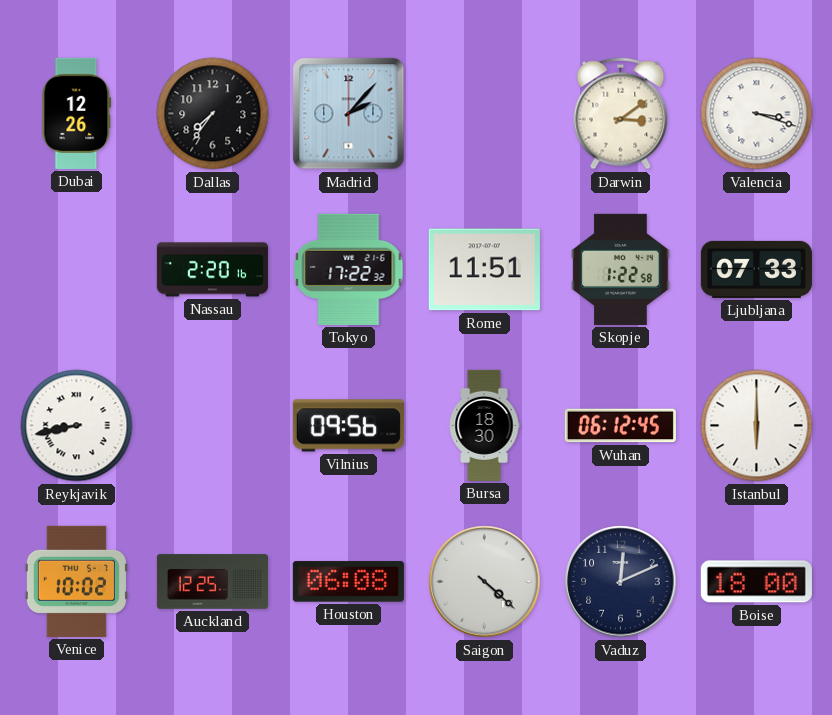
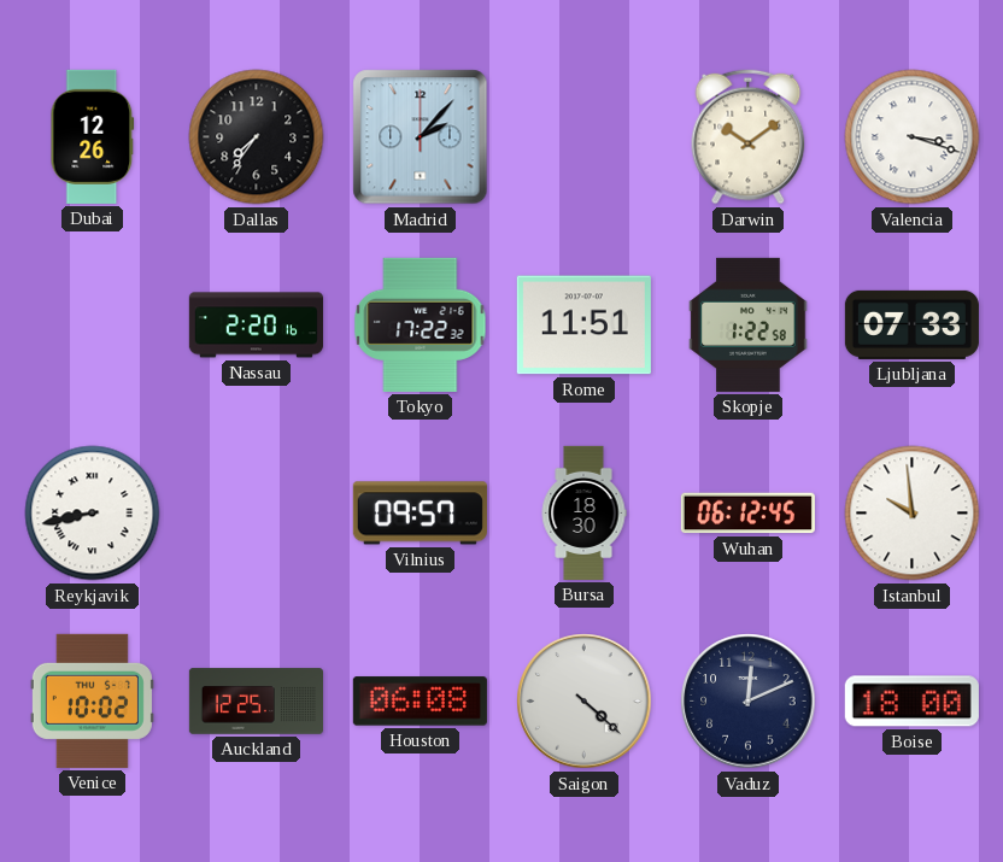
Darwin: 3:09 -> 10:09 (749, 137)
Vilnius: 09:56 -> 09:57 (420, 514)
Istanbul: 6:00 -> 9:59 (913, 514)
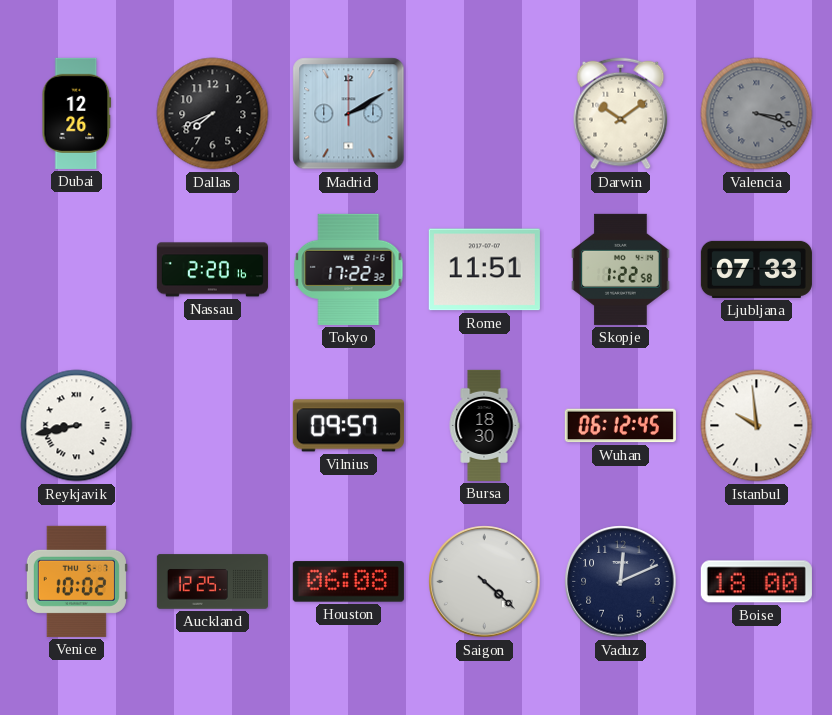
Dallas: 7:36 -> 7:41 (213, 114)
Madrid: 2:07 -> 2:10 (349, 114)
Valencia dial: white -> grey (757, 114)
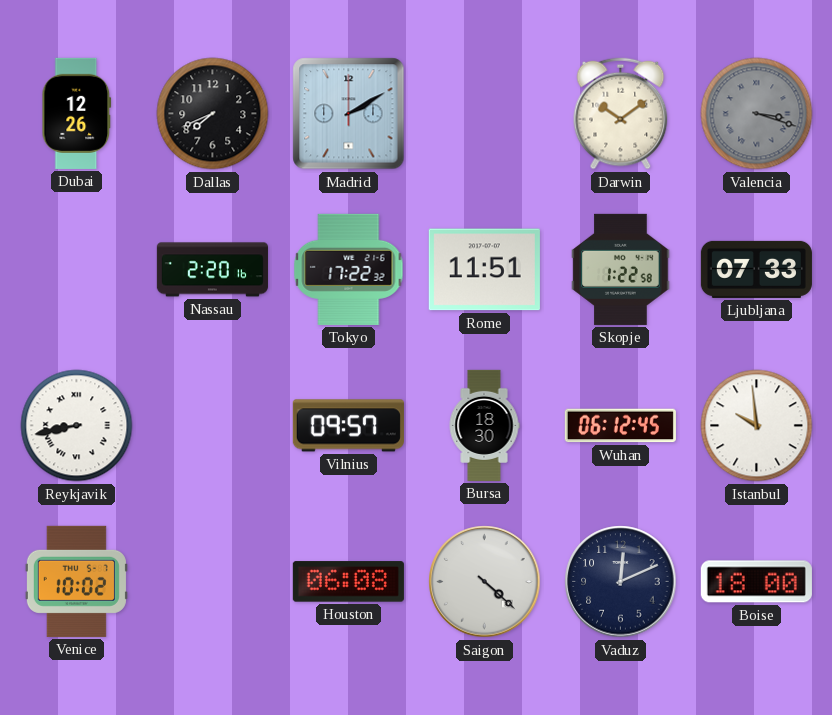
Auckland: 12:25 -> none (212, 582)
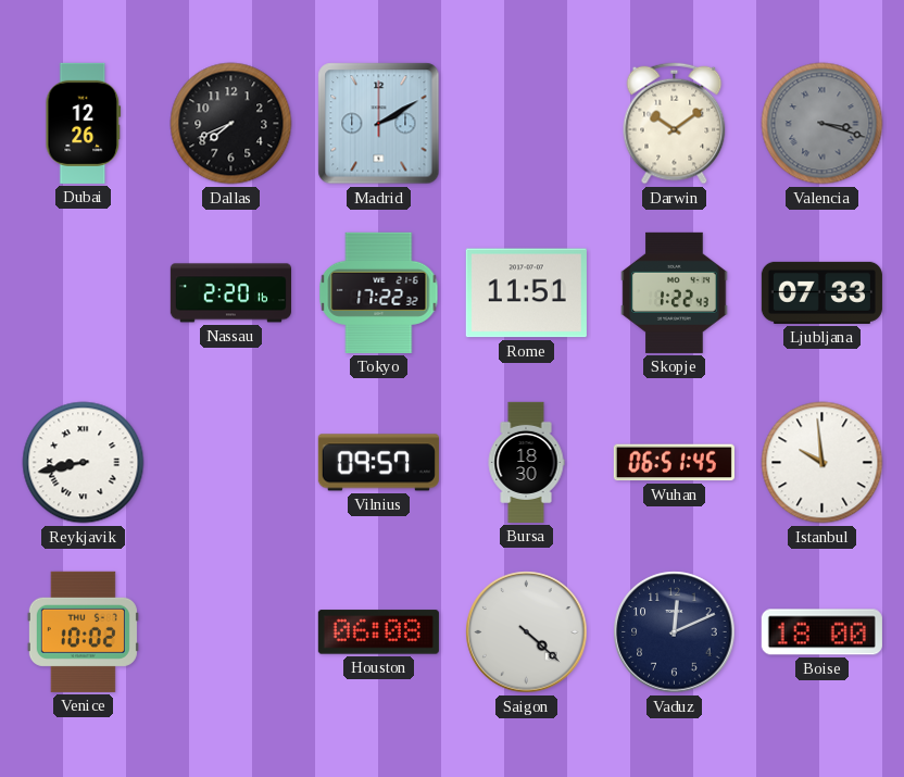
Skopje: 1:22:58 -> 1:22:43 (675, 292)
Wuhan: 06:12 -> 06:51 (674, 463)
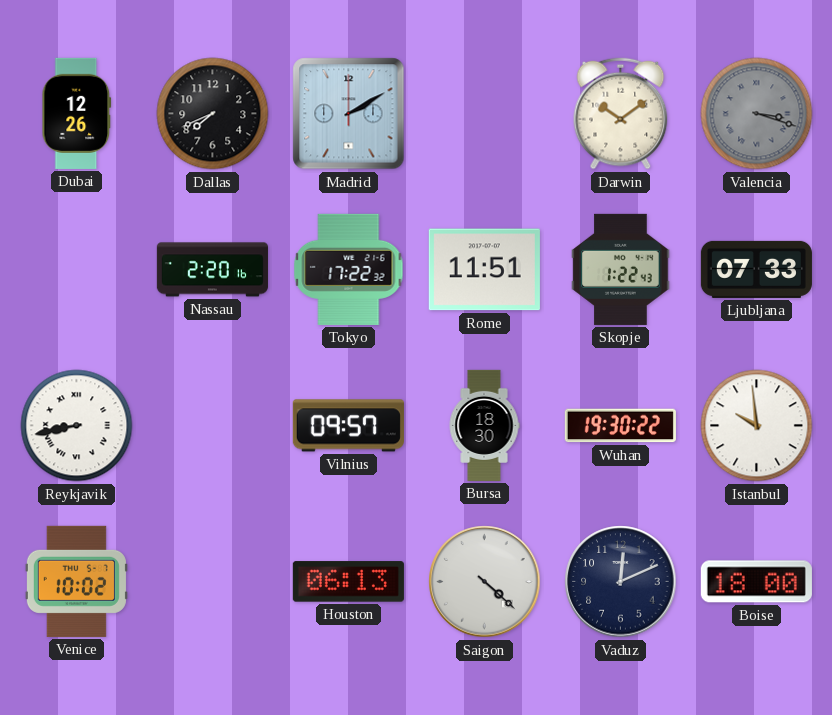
Wuhan: 06:51 -> 19:30 (620, 426)
Houston: 06:08 -> 06:13 (348, 582)
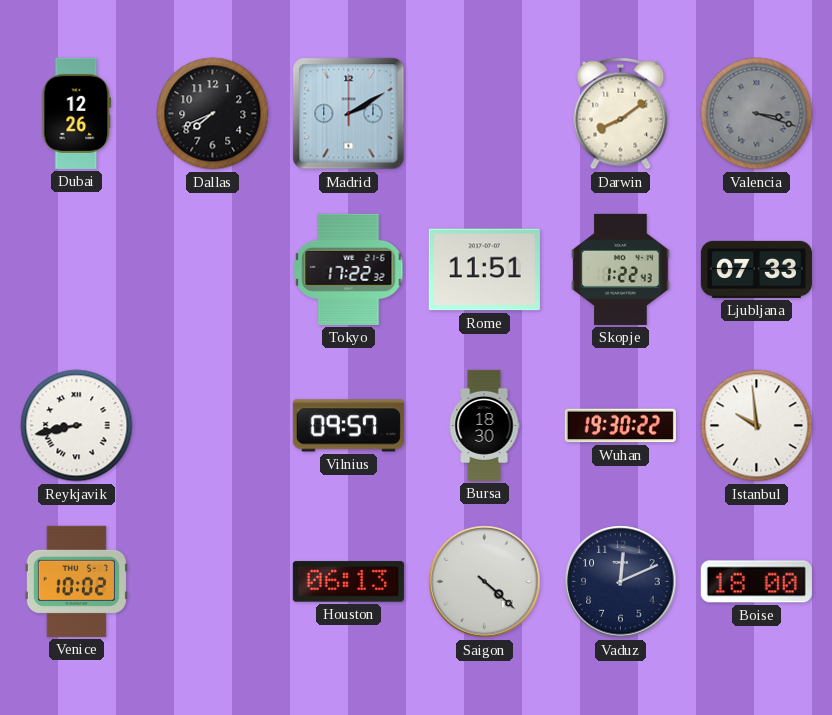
Darwin: 10:09 -> 8:09 (621, 114)
Nassau: 2:20 -> none (212, 270)
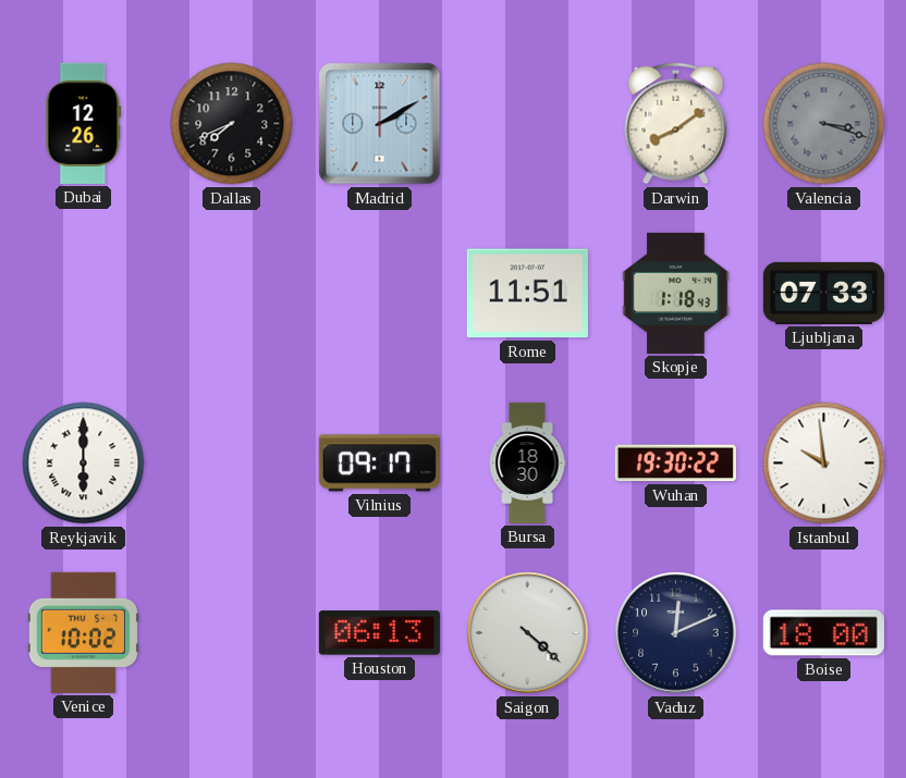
Tokyo: 17:22 -> none (349, 269)
Skopje: 1:22 -> 1:18 (676, 293)
Reykjavik: 8:43 -> 6:00 (84, 464)
Vilnius: 09:57 -> 09:17 (379, 464)
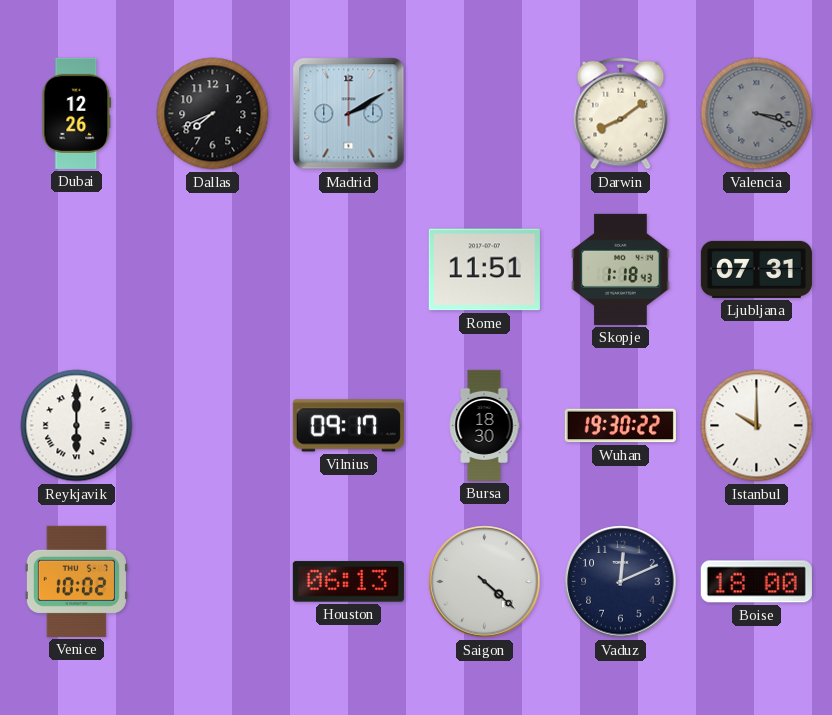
Ljubljana: 07:33 -> 07:31 (756, 269)
Istanbul: 9:59 -> 10:00 (757, 426)
